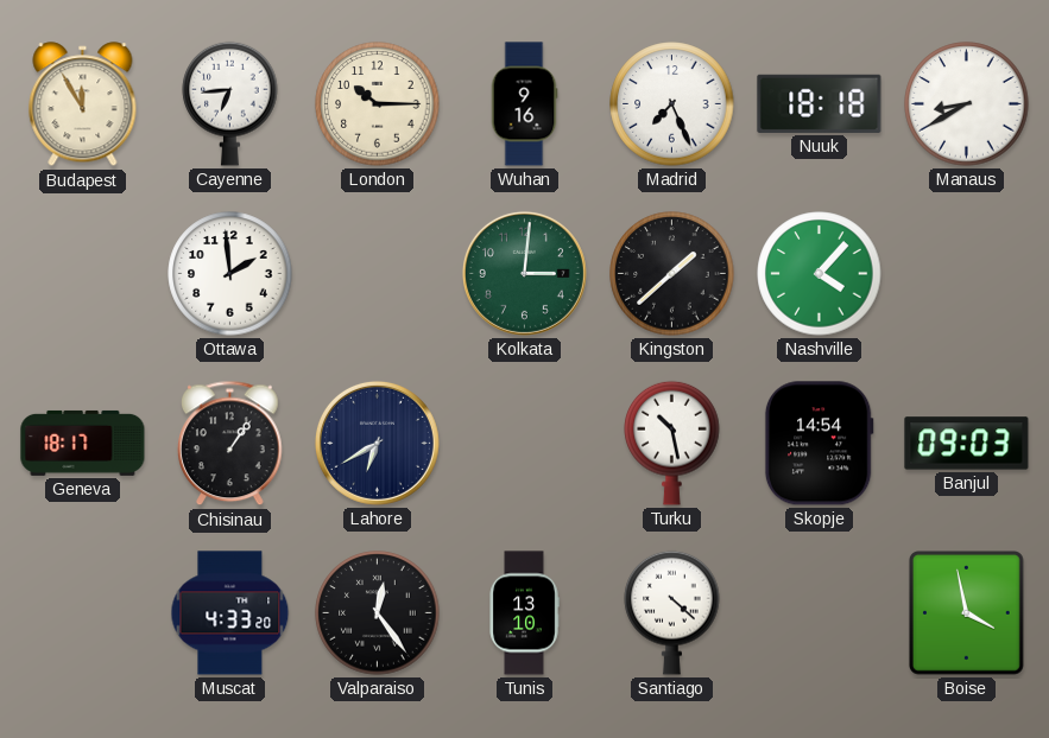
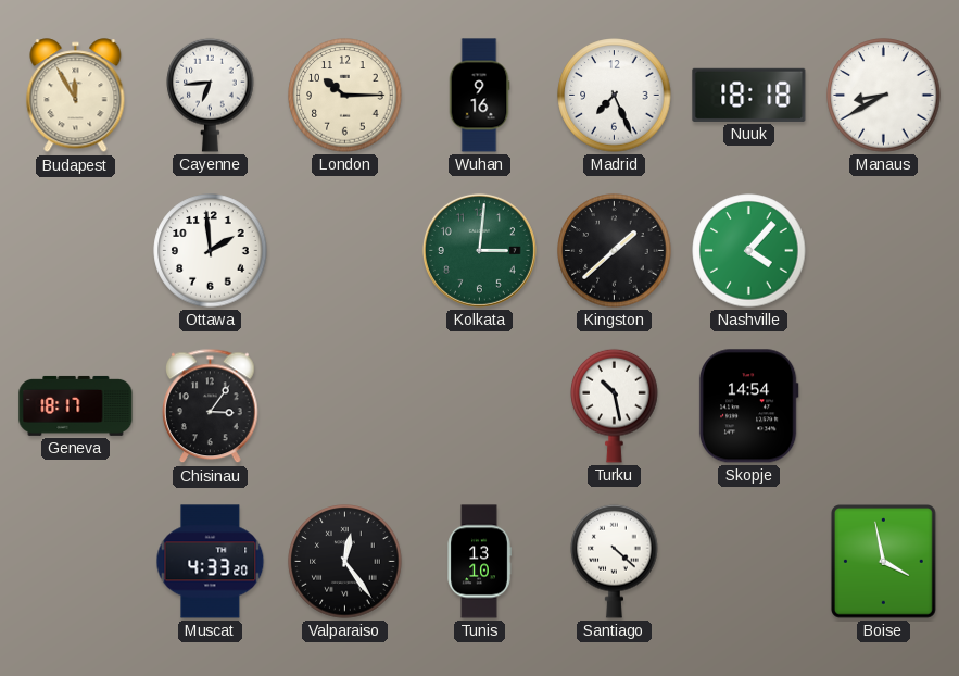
Chisinau: 1:06 -> 3:06 (211, 406)
Lahore: 6:40 -> none (377, 443)
Banjul: 09:03 -> none (967, 444)
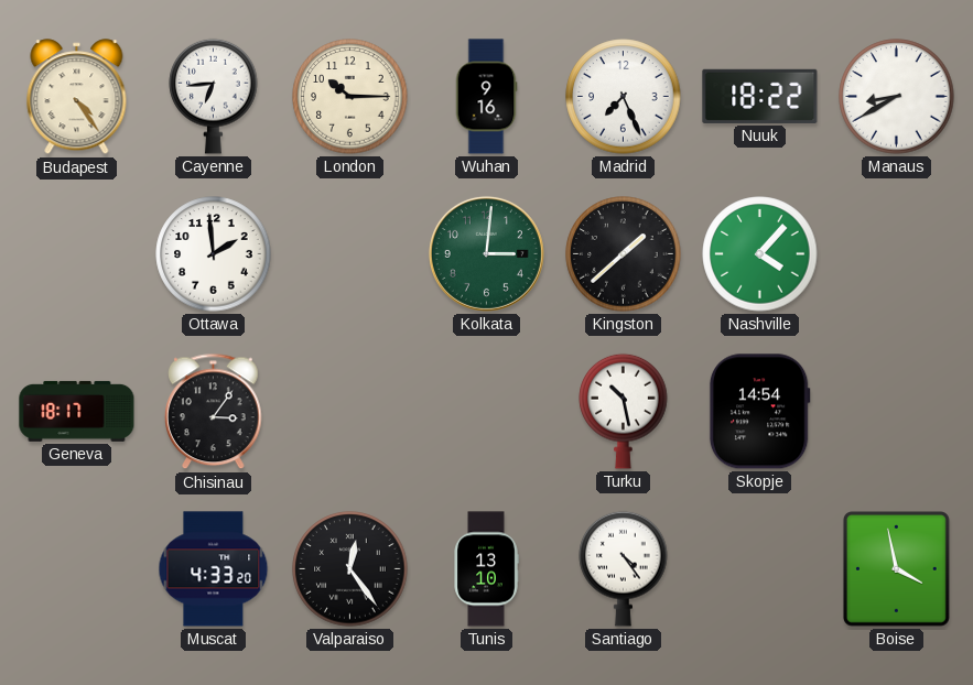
Budapest: 11:55 -> 4:24 (77, 97)
Nuuk: 18:18 -> 18:22 (760, 96)
Santiago: 4:22 -> 4:24 (624, 568)
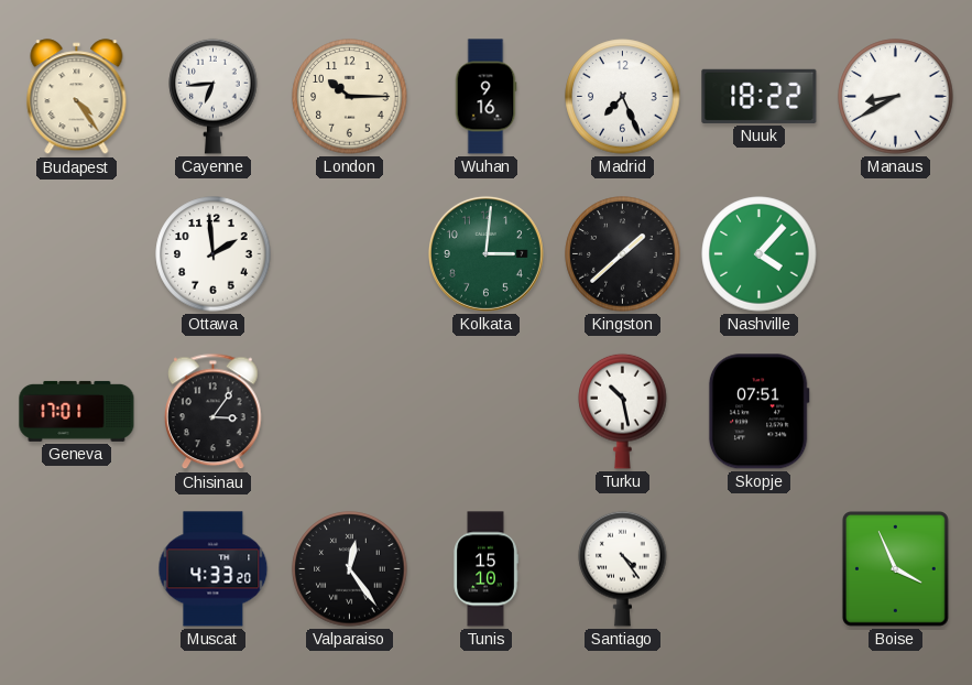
Geneva: 18:17 -> 17:01 (77, 411)
Skopje: 14:54 -> 07:51 (758, 412)
Tunis: 13:10 -> 15:10 (485, 569)
Boise: 3:58 -> 3:56 (895, 569)
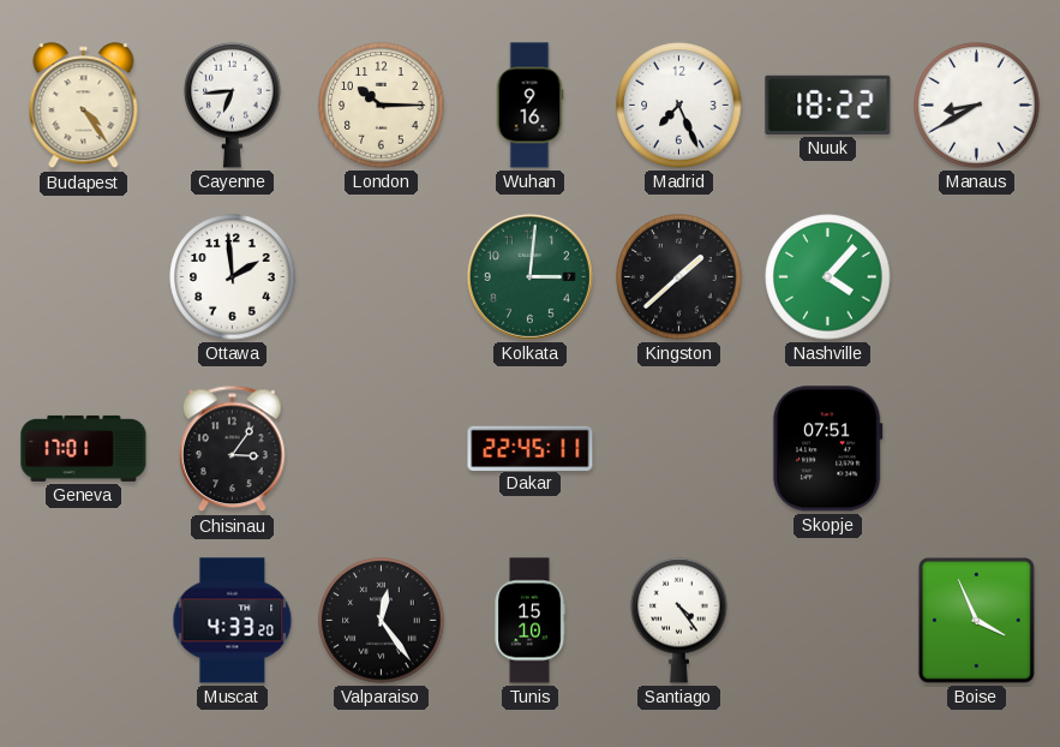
Dakar: none -> 22:45 (531, 448)
Turku: 10:28 -> none (623, 411)
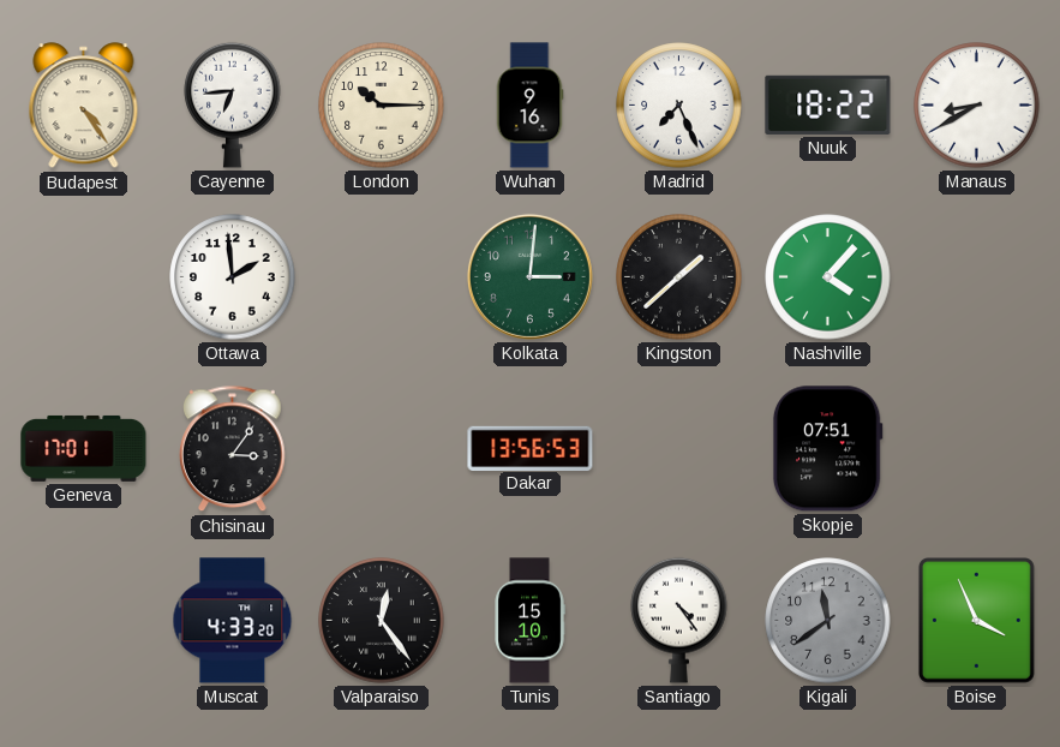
Dakar: 22:45 -> 13:56 (531, 448)
Kigali: none -> 11:39 (828, 621)
